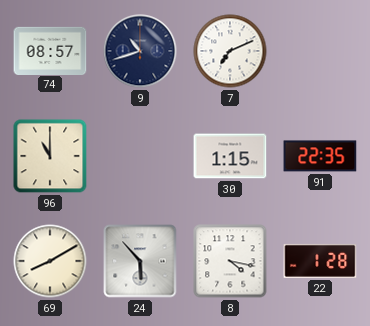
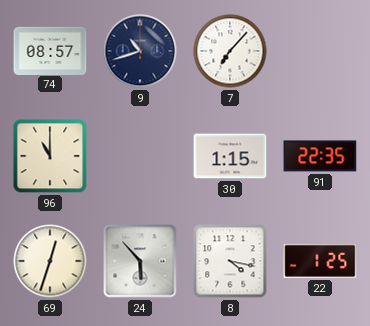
7: 7:11 -> 7:07 (230, 51)
69: 8:10 -> 12:33 (50, 261)
22: 1:28 -> 1:25 (320, 261)
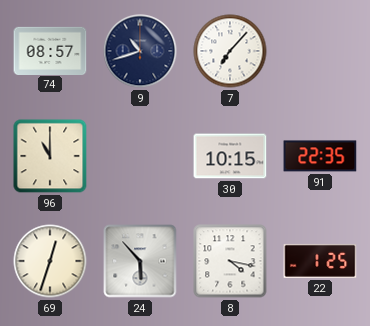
30: 1:15 -> 10:15 (230, 156)
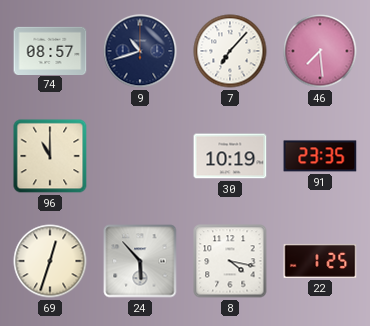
46: none -> 7:29 (320, 51)
30: 10:15 -> 10:19 (230, 156)
91: 22:35 -> 23:35 (320, 156)
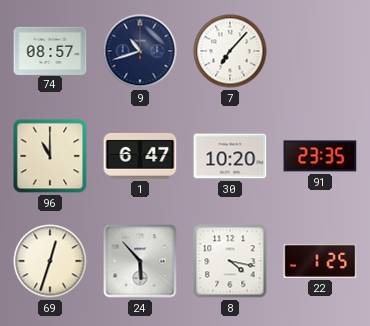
46: 7:29 -> none (320, 51)
1: none -> 6:47 (140, 156)
30: 10:19 -> 10:20 (230, 156)
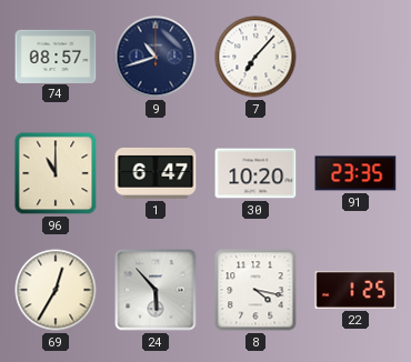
69: 12:33 -> 12:35 (56, 290)
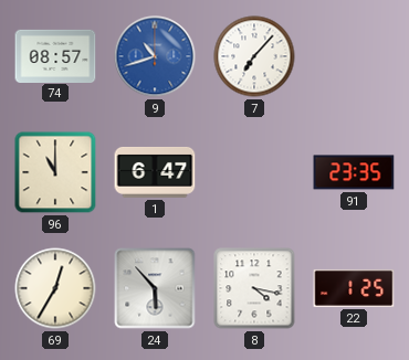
9 dial: navy -> blue (155, 56)
30: 10:20 -> none (255, 173)
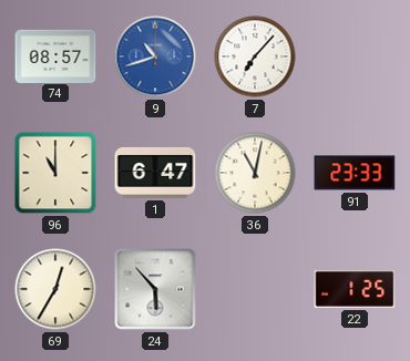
36: none -> 11:02 (255, 173)
91: 23:35 -> 23:33 (355, 173)
8: 4:17 -> none (254, 288)
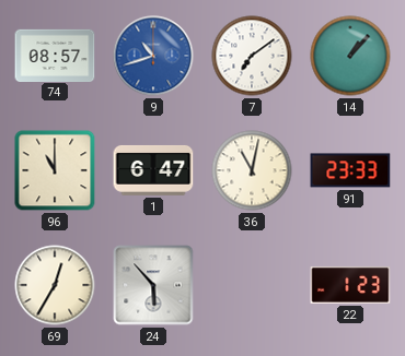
7: 7:07 -> 7:09 (252, 56)
14: none -> 1:07 (350, 56)
22: 1:25 -> 1:23 (350, 285)
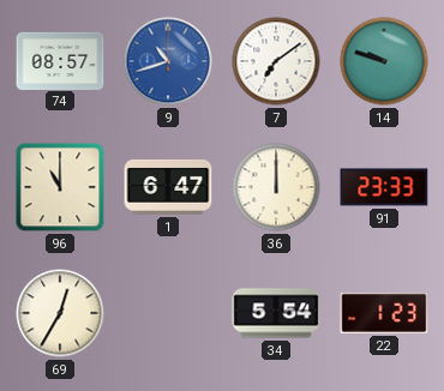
14: 1:07 -> 9:48 (384, 61)
36: 11:02 -> 12:00 (276, 187)
24: 5:53 -> none (153, 285)
34: none -> 5:54 (276, 313)
